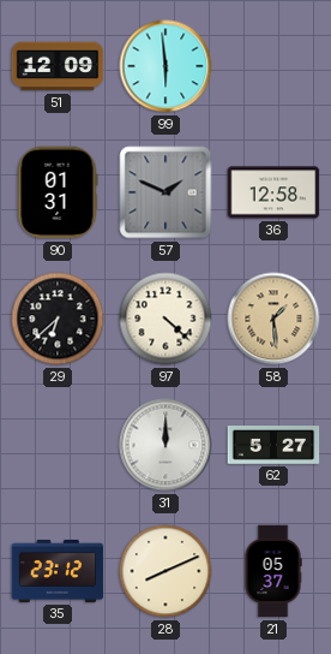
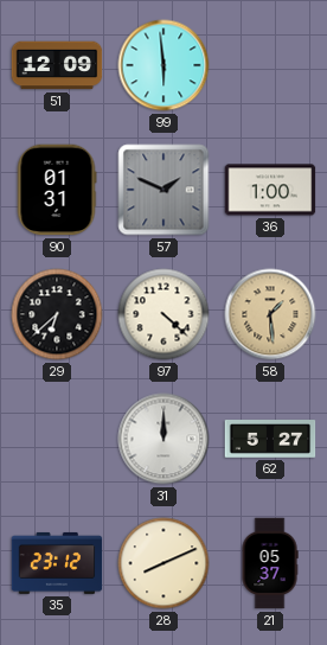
36: 12:58 -> 1:00 (270, 190)
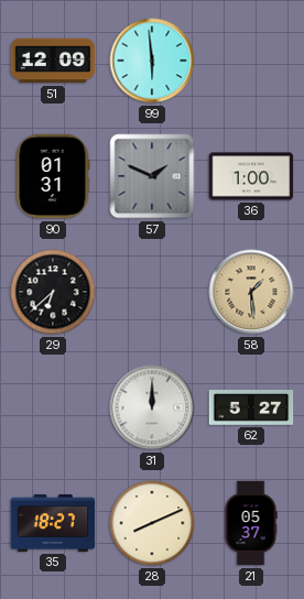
97: 4:22 -> none (163, 314)
35: 23:12 -> 18:27 (53, 523)
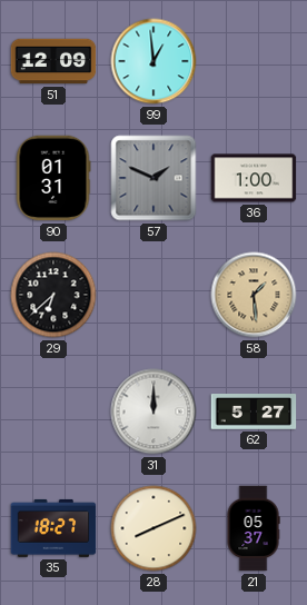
99: 5:59 -> 12:59 (153, 61)
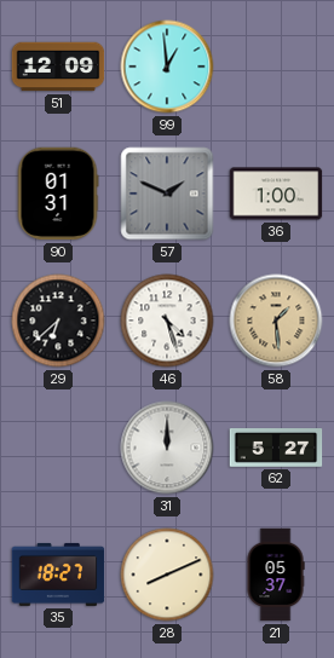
46: none -> 4:27 (167, 321)
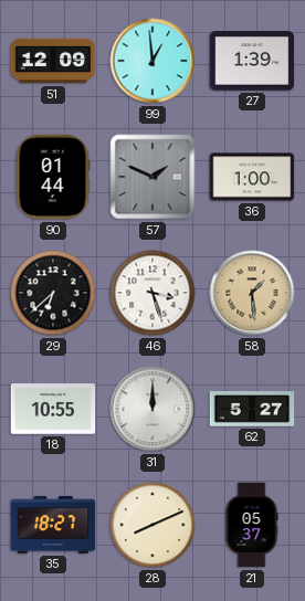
27: none -> 1:39 (252, 61)
90: 01:31 -> 01:44 (53, 177)
46: 4:27 -> 3:27 (152, 293)
18: none -> 10:55 (53, 409)
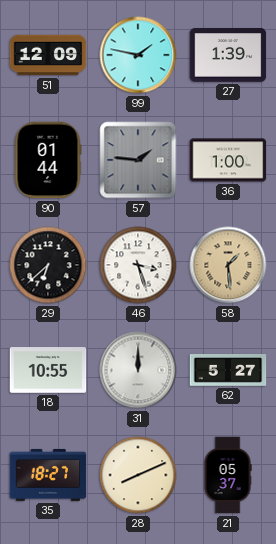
99: 12:59 -> 1:47 (138, 55)
57: 1:49 -> 1:46 (138, 160)
